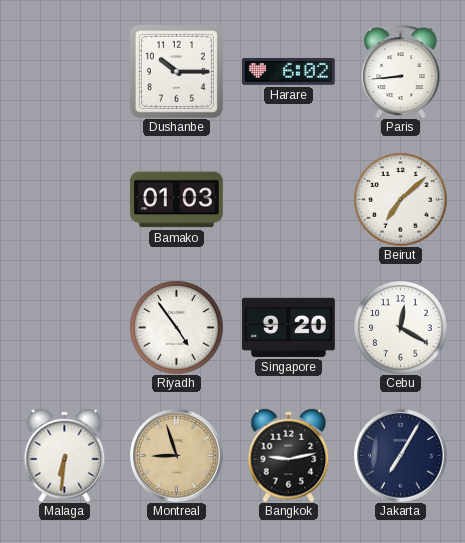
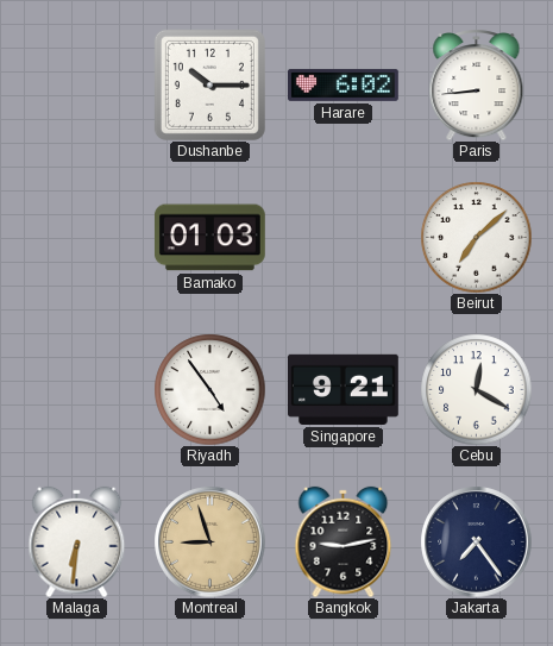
Singapore: 9:20 -> 9:21 (344, 389)
Jakarta: 7:05 -> 7:24 (476, 541)
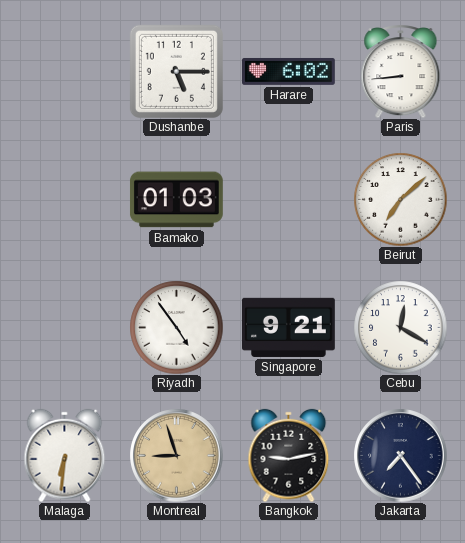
Dushanbe: 10:15 -> 5:15 (176, 71)
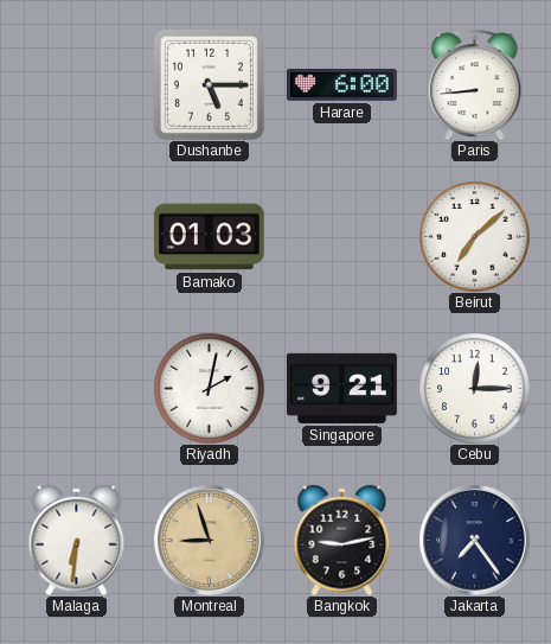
Harare: 6:02 -> 6:00 (342, 84)
Riyadh: 4:54 -> 2:02 (209, 388)
Cebu: 12:20 -> 12:15 (474, 388)
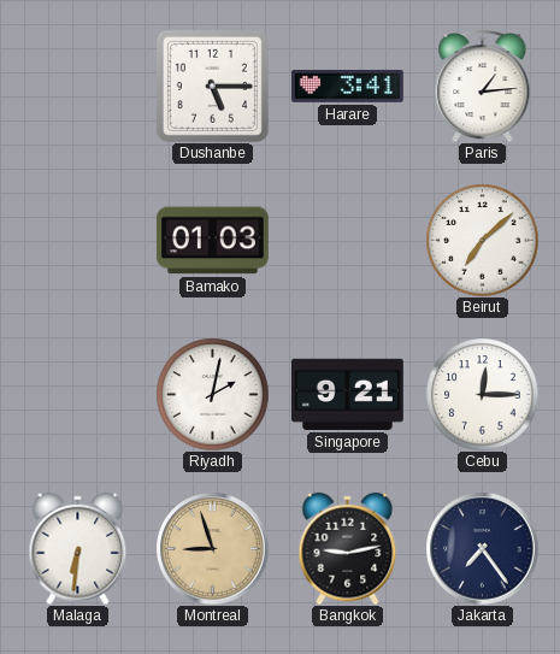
Harare: 6:00 -> 3:41 (348, 86)
Paris: 8:44 -> 1:14 (483, 87)
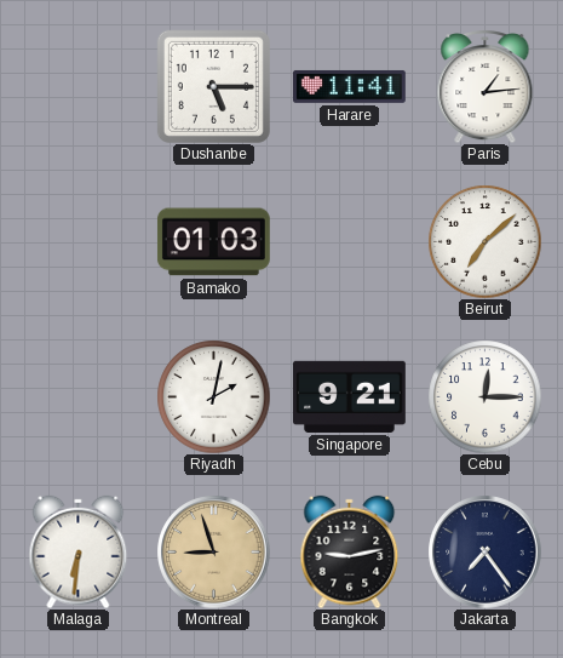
Harare: 3:41 -> 11:41 (350, 86)
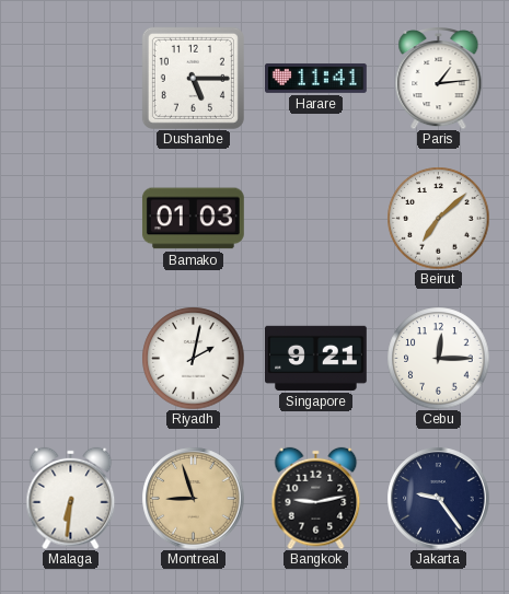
Jakarta: 7:24 -> 9:24 (438, 498)
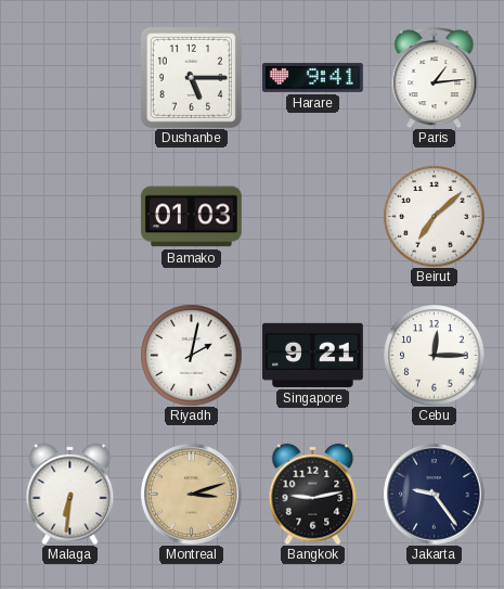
Harare: 11:41 -> 9:41 (313, 77)
Montreal: 8:57 -> 3:12 (191, 494)
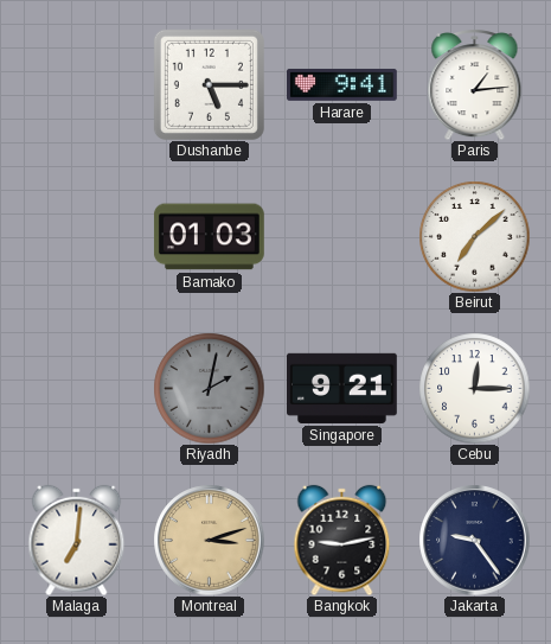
Riyadh dial: white -> grey (209, 388)
Malaga: 6:31 -> 7:01 (77, 540)
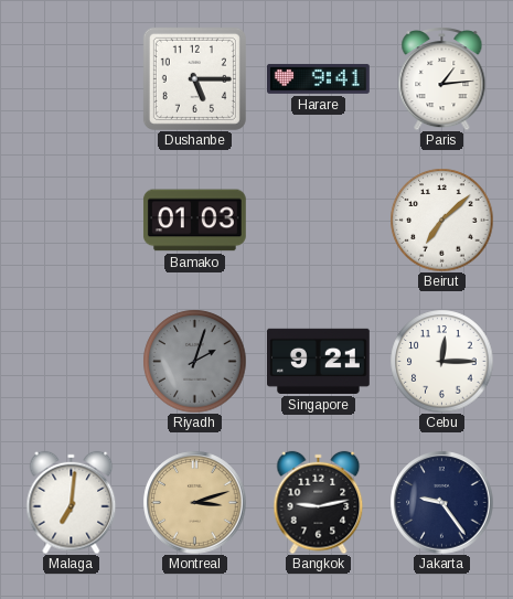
Riyadh: 2:02 -> 2:03 (194, 361)
